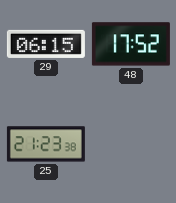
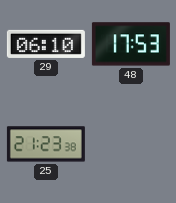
29: 06:15 -> 06:10 (46, 44)
48: 17:52 -> 17:53 (131, 44)
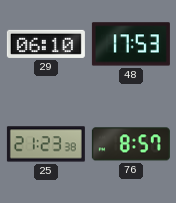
76: none -> 8:57 (131, 144)
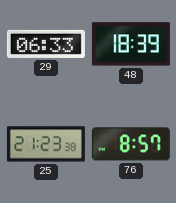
29: 06:10 -> 06:33 (46, 44)
48: 17:53 -> 18:39 (131, 44)
